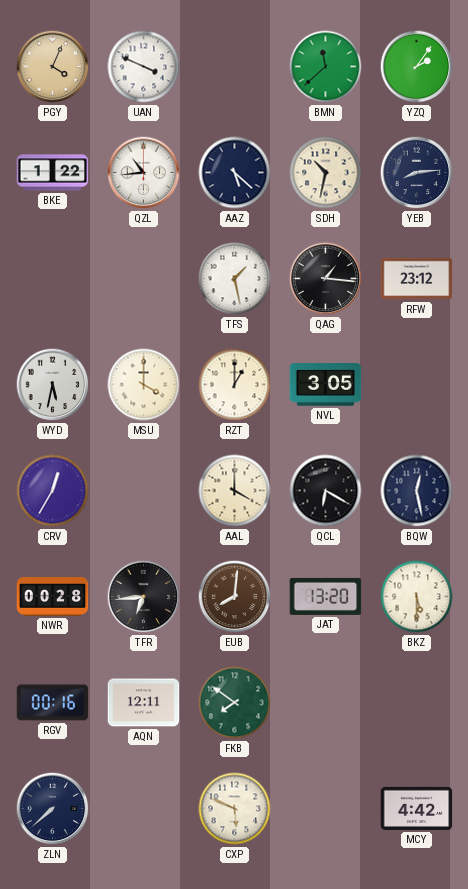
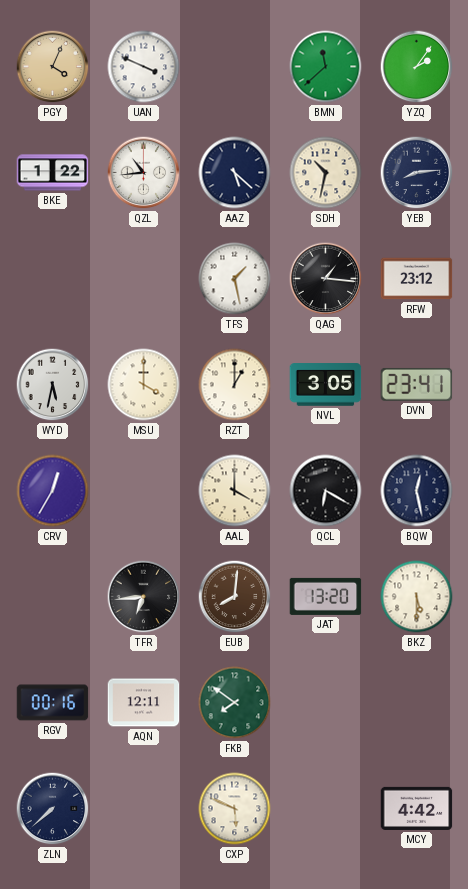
DVN: none -> 23:41 (417, 384)
NWR: 00:28 -> none (53, 597)
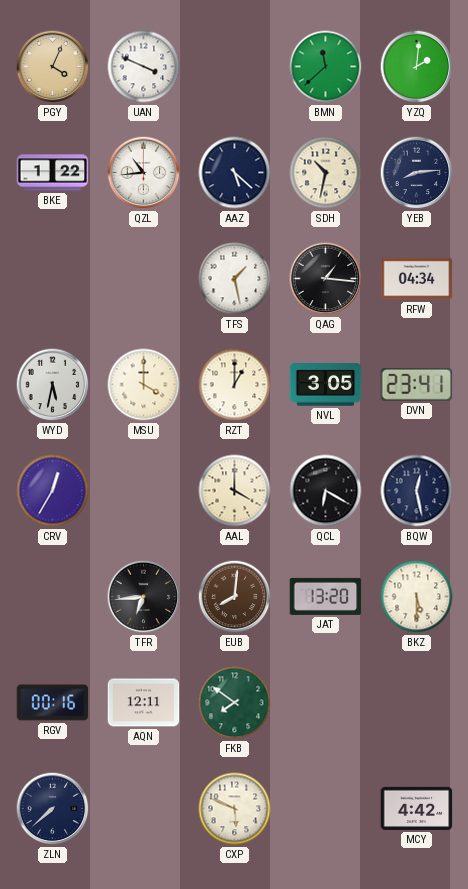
YZQ: 2:06 -> 2:01 (417, 67)
RFW: 23:12 -> 04:34 (417, 279)
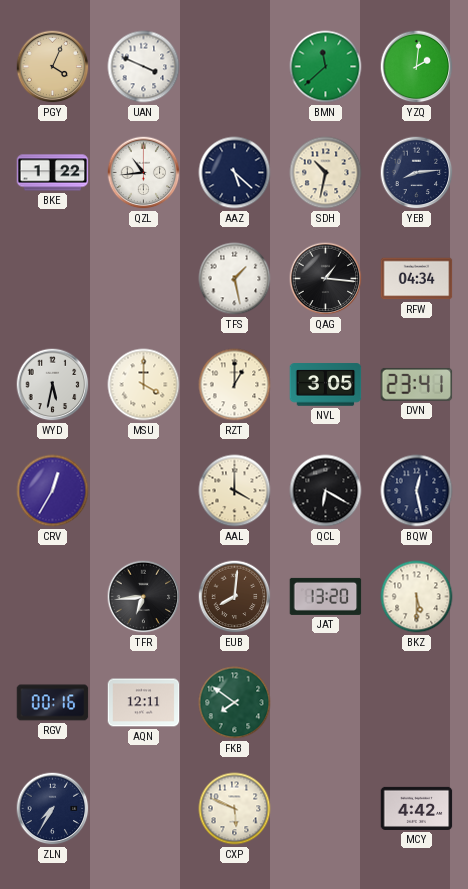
ZLN: 7:38 -> 7:35 (53, 809)
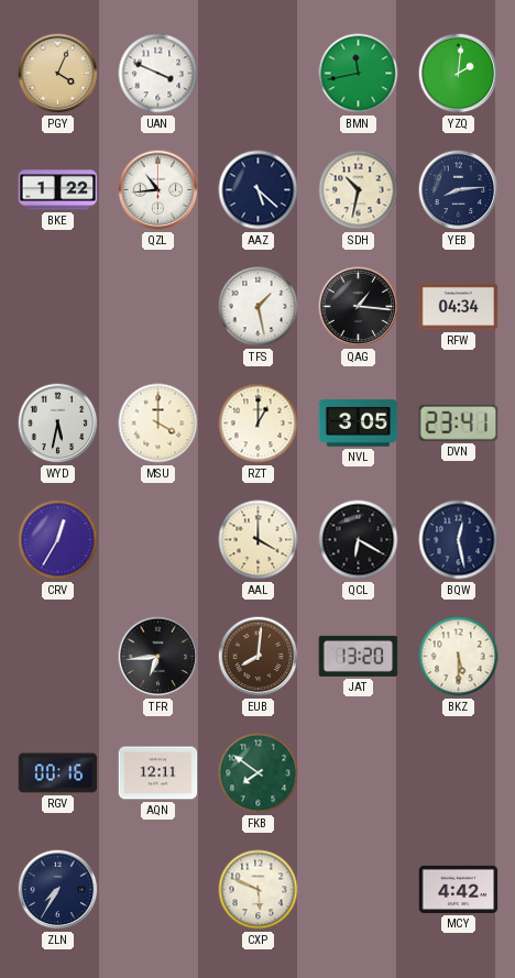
BMN: 11:38 -> 11:43 (359, 74)
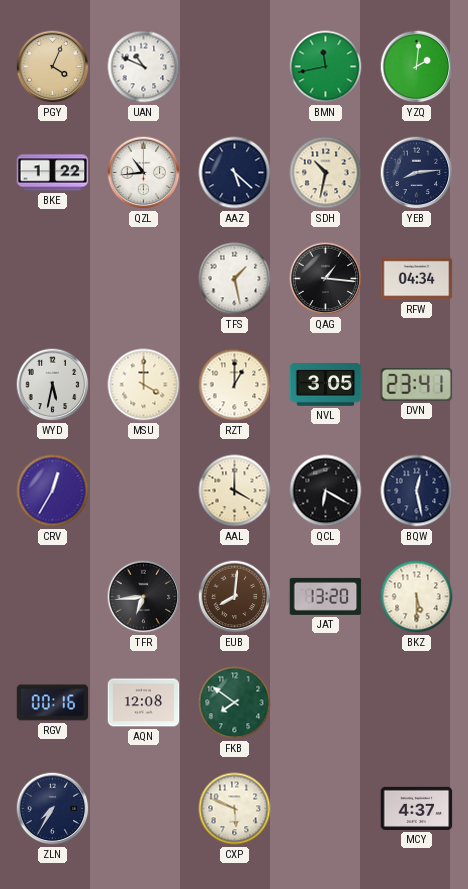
UAN: 3:49 -> 10:49 (144, 67)
AQN: 12:11 -> 12:08 (144, 703)
MCY: 4:42 -> 4:37 (417, 808)
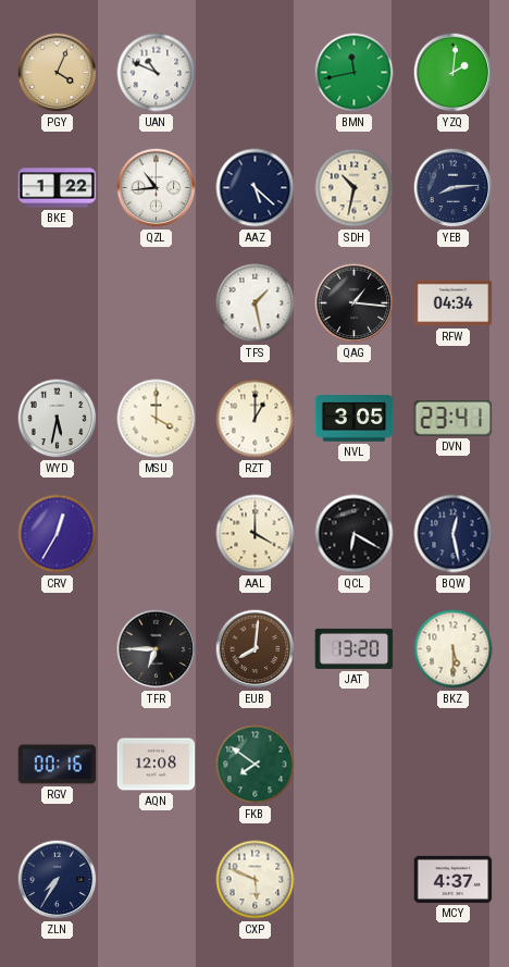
TFR: 6:44 -> 6:45 (157, 649)
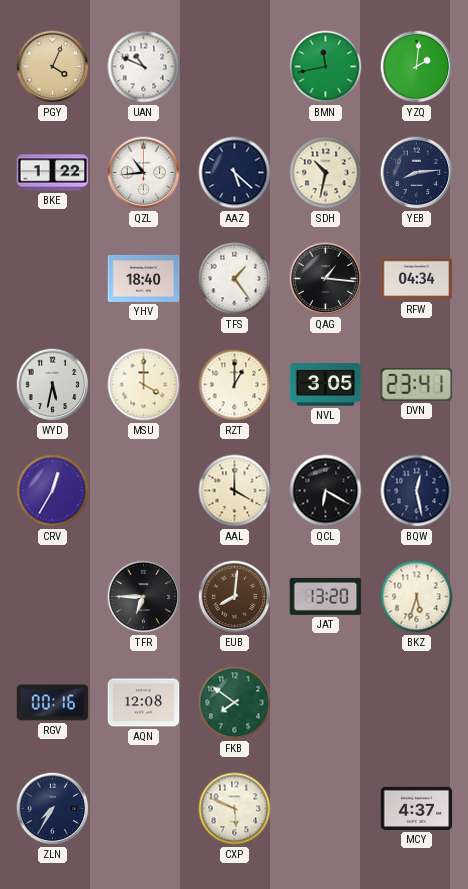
YHV: none -> 18:40 (144, 278)
TFS: 1:28 -> 1:24 (235, 279)
BKZ: 5:30 -> 5:33 (417, 597)
